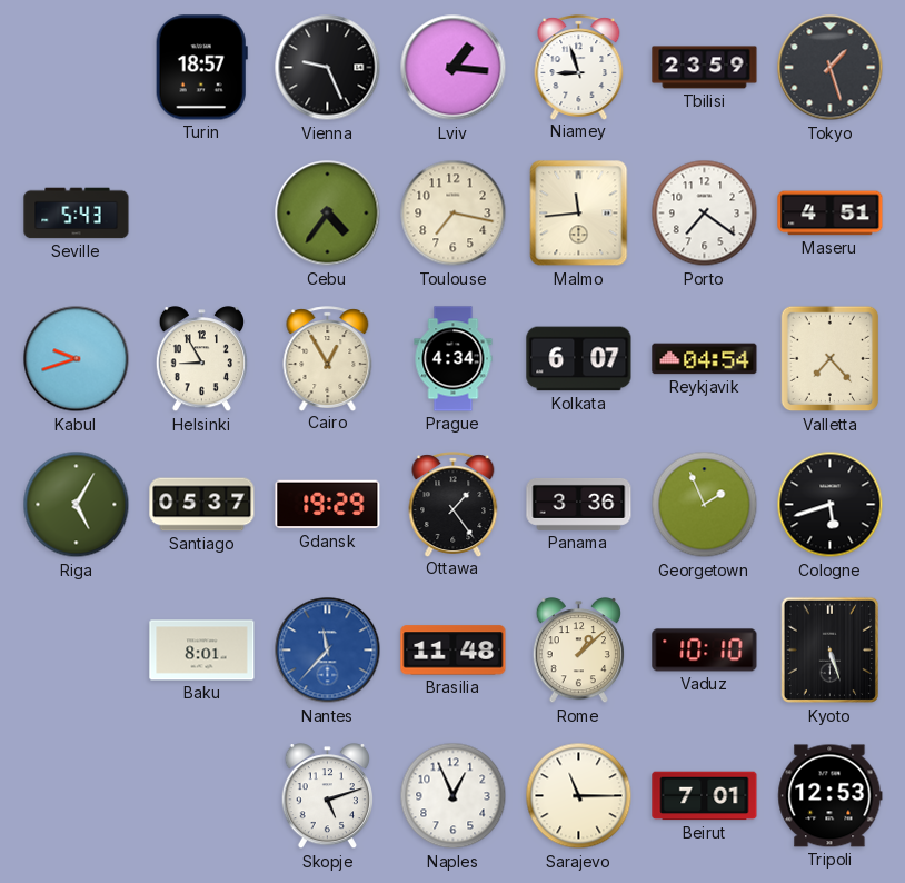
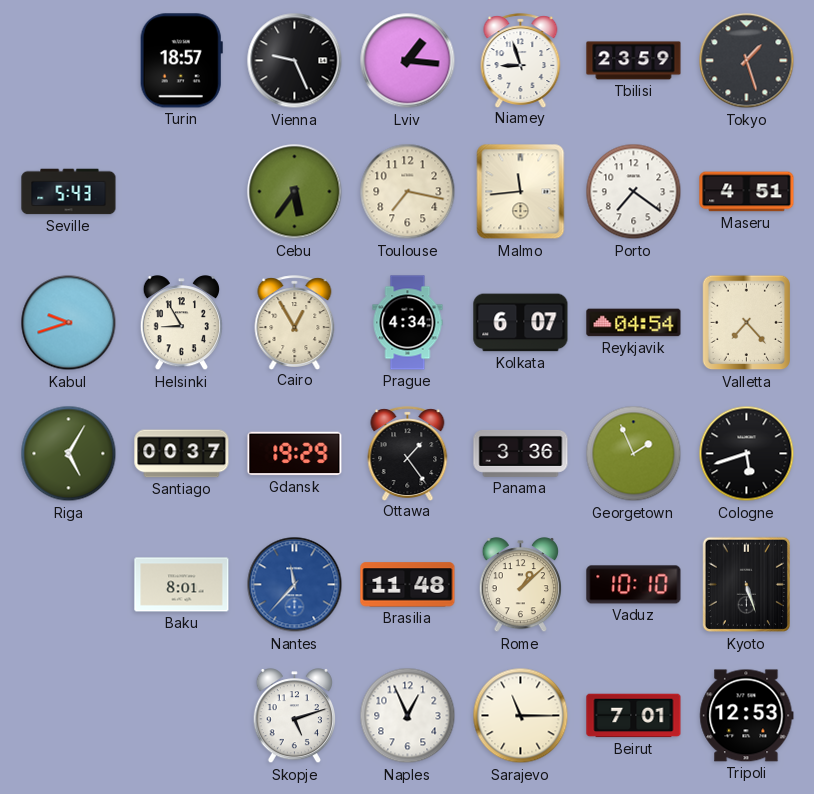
Cebu: 4:36 -> 5:36 (295, 192)
Santiago: 05:37 -> 00:37 (182, 454)
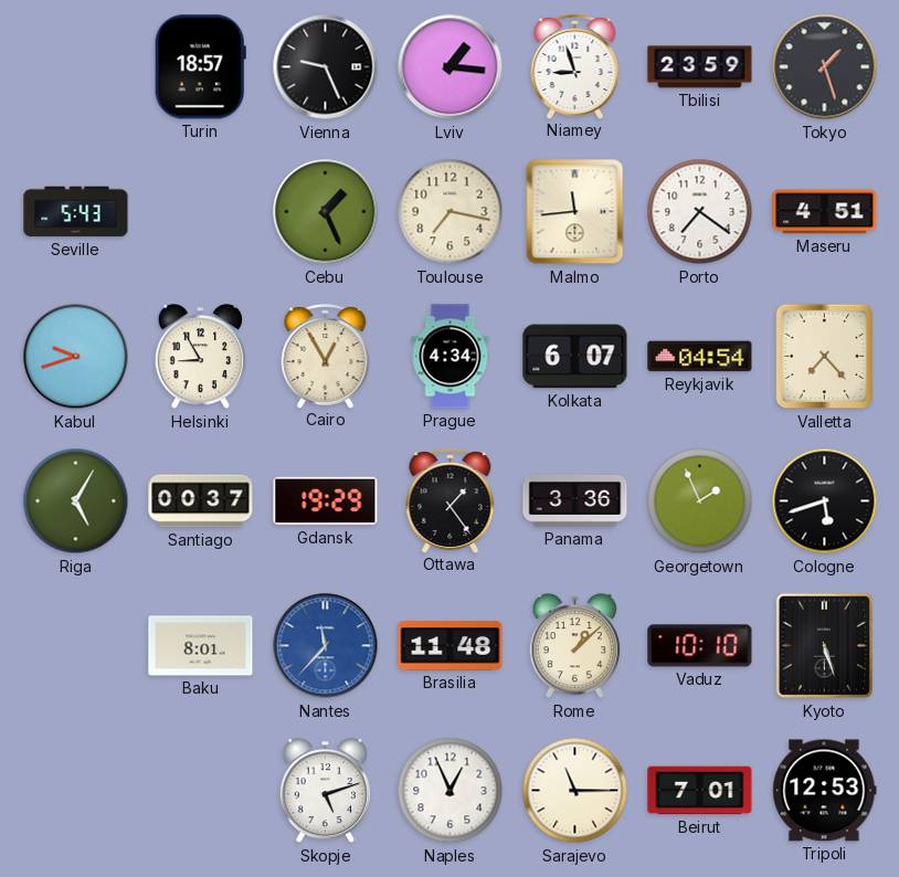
Cebu: 5:36 -> 1:26 (326, 212)
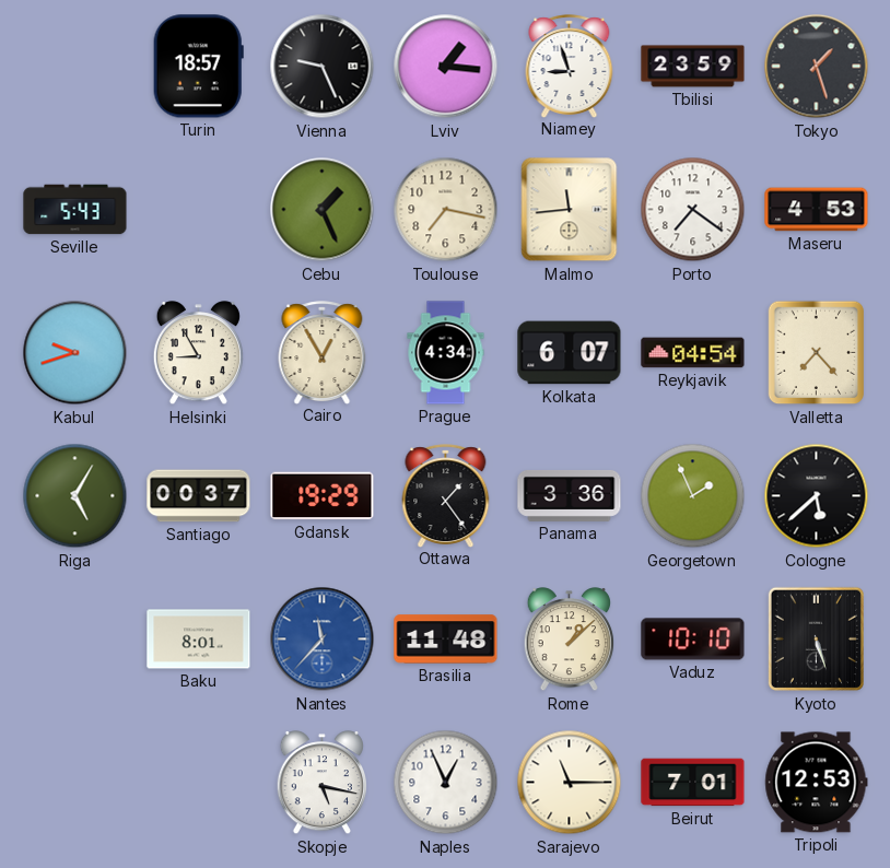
Maseru: 4:51 -> 4:53 (817, 210)
Cologne: 5:42 -> 5:38 (817, 496)
Skopje: 5:12 -> 5:17 (321, 783)
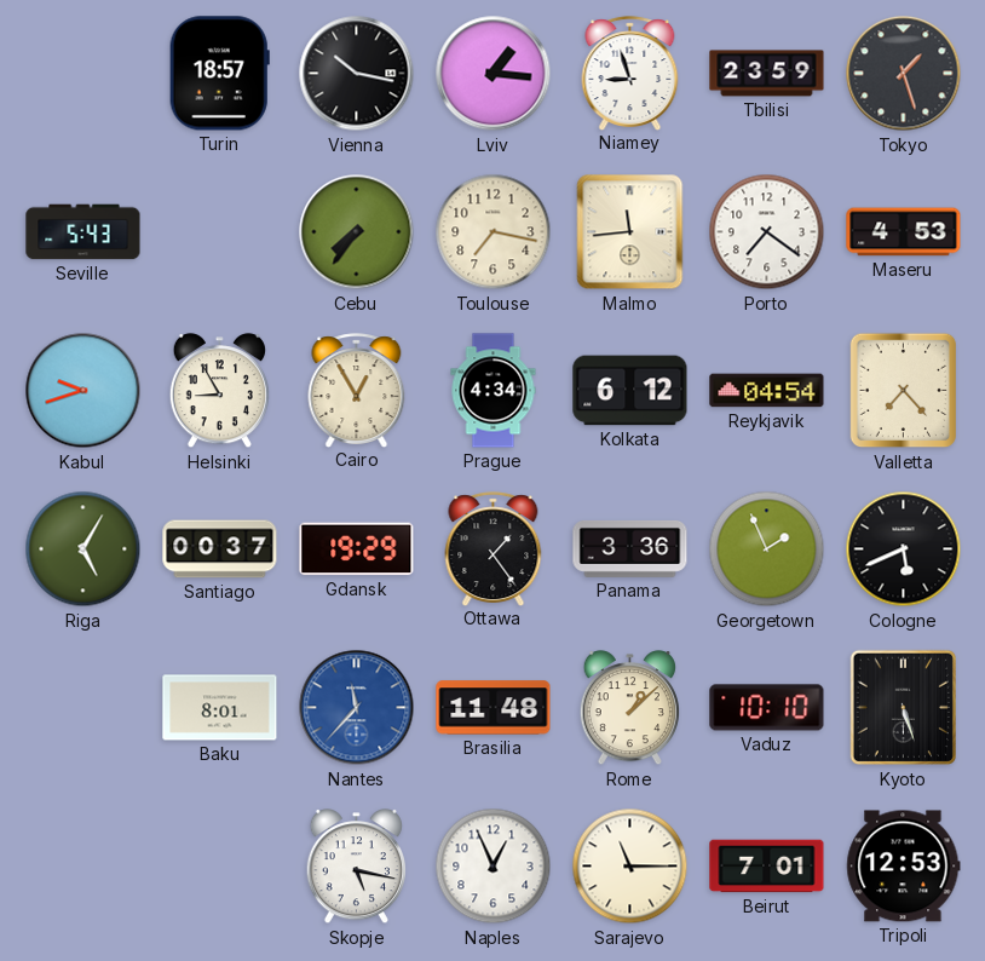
Vienna: 9:26 -> 10:17 (357, 74)
Cebu: 1:26 -> 7:36 (357, 232)
Kolkata: 6:07 -> 6:12 (630, 391)
Cologne: 5:38 -> 5:41 (904, 549)
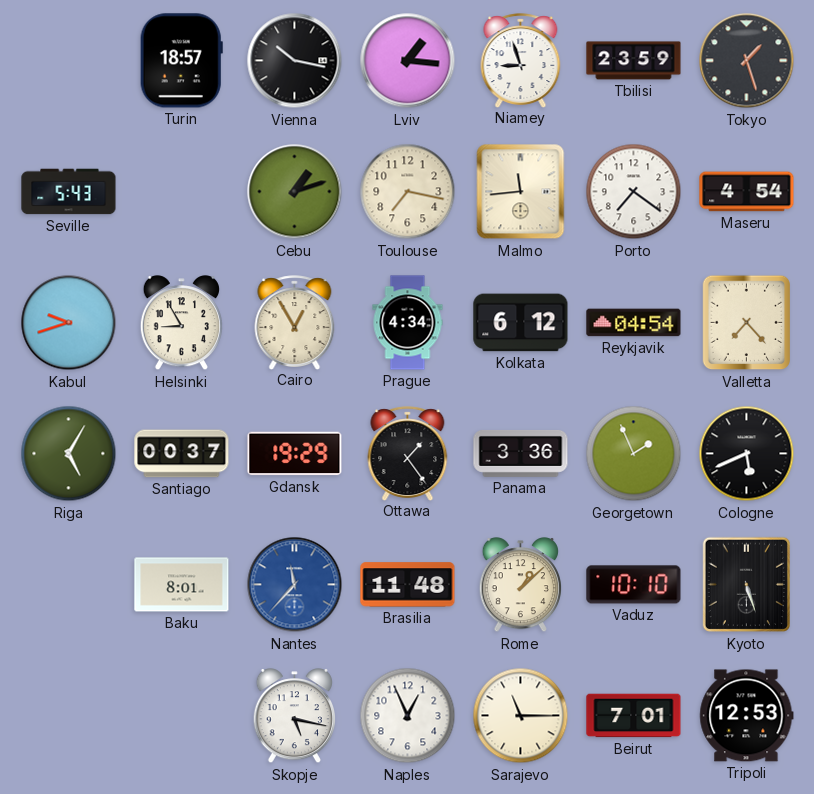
Cebu: 7:36 -> 1:12 (295, 192)
Maseru: 4:53 -> 4:54 (747, 192)
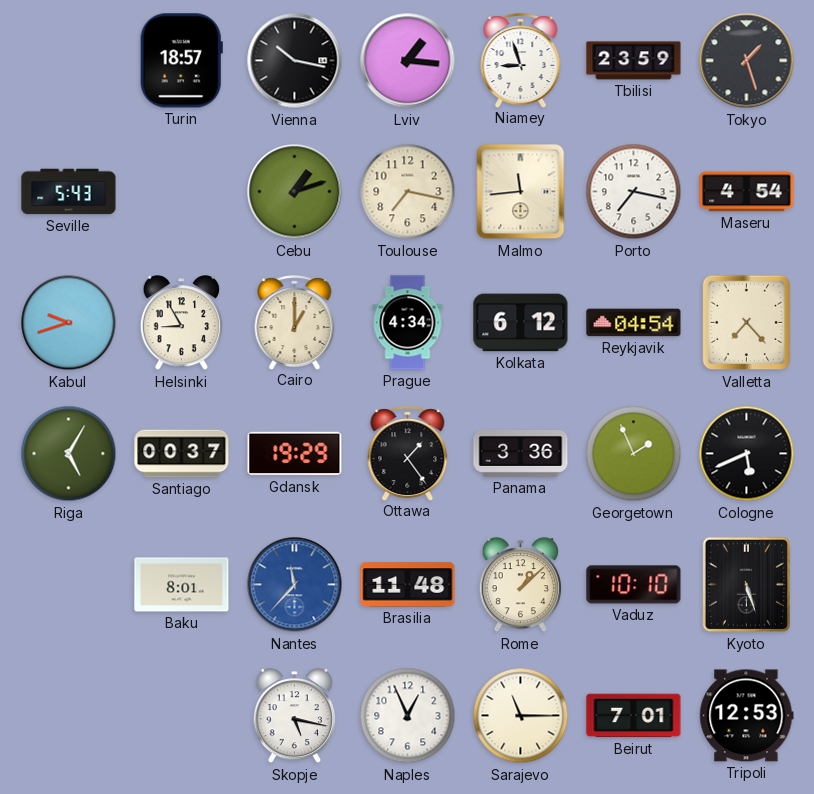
Porto: 7:21 -> 7:17 (634, 192)
Cairo: 12:55 -> 1:00 (295, 322)
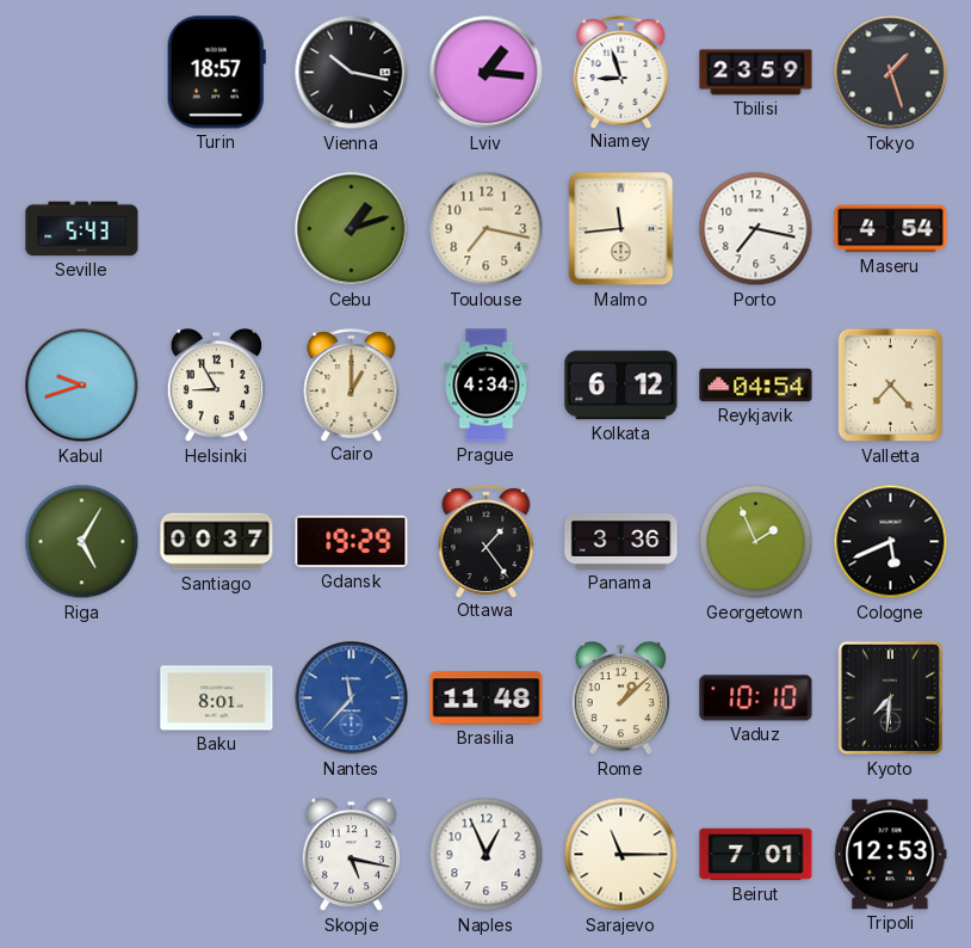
Kyoto: 5:27 -> 7:31 (890, 698)
